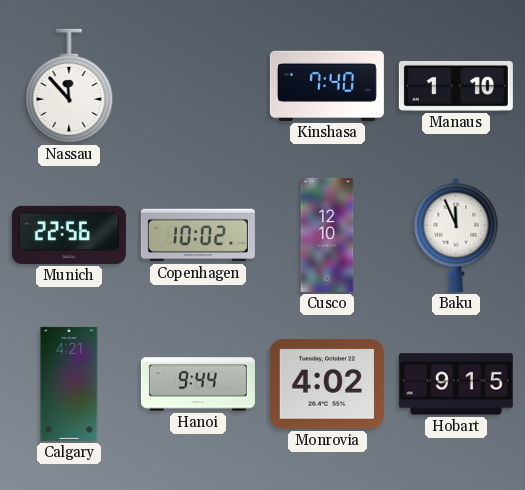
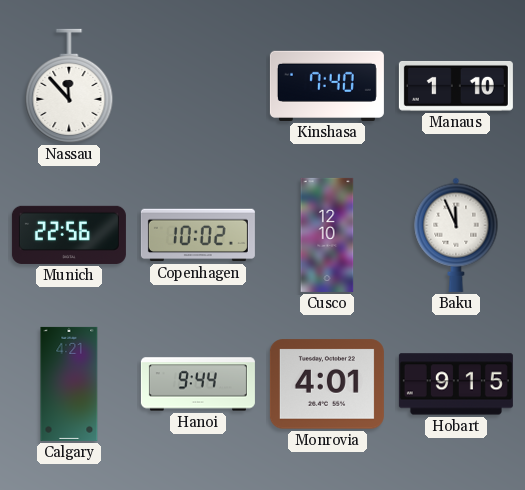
Monrovia: 4:02 -> 4:01 (327, 384)
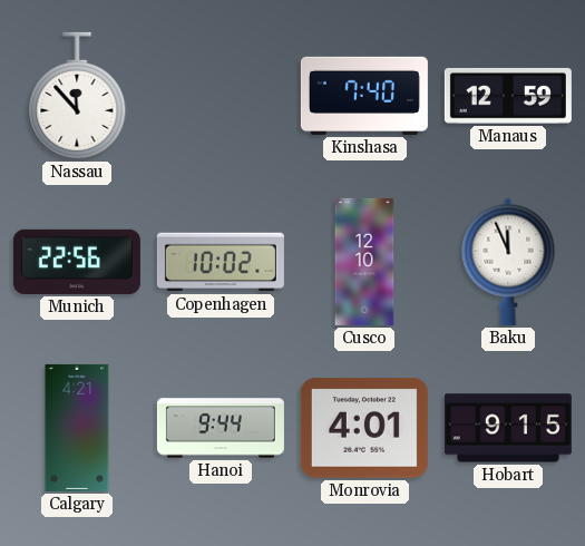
Manaus: 1:10 -> 12:59 (508, 96)
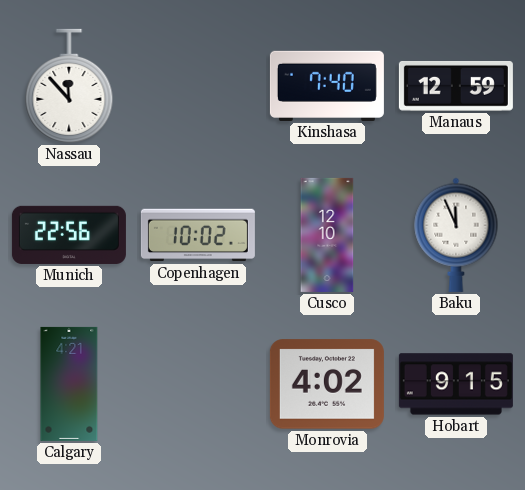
Hanoi: 9:44 -> none (221, 428)
Monrovia: 4:01 -> 4:02 (327, 384)
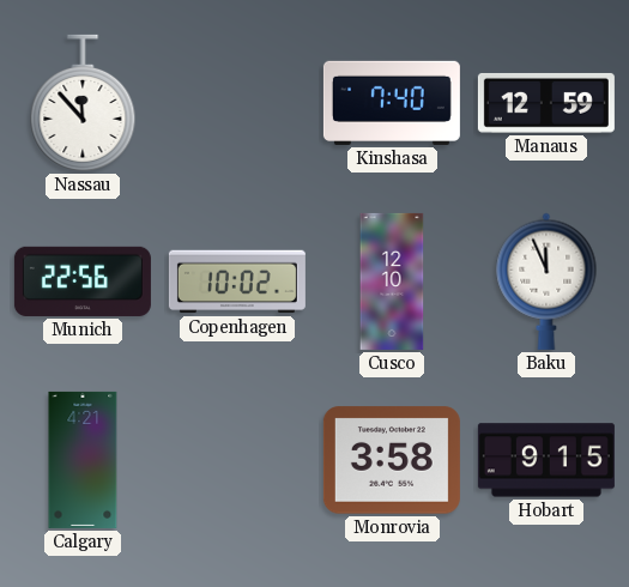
Monrovia: 4:02 -> 3:58 (392, 460)
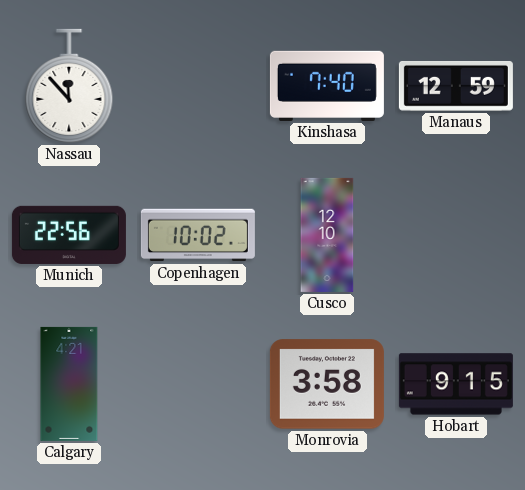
Baku: 11:56 -> none (546, 282)
